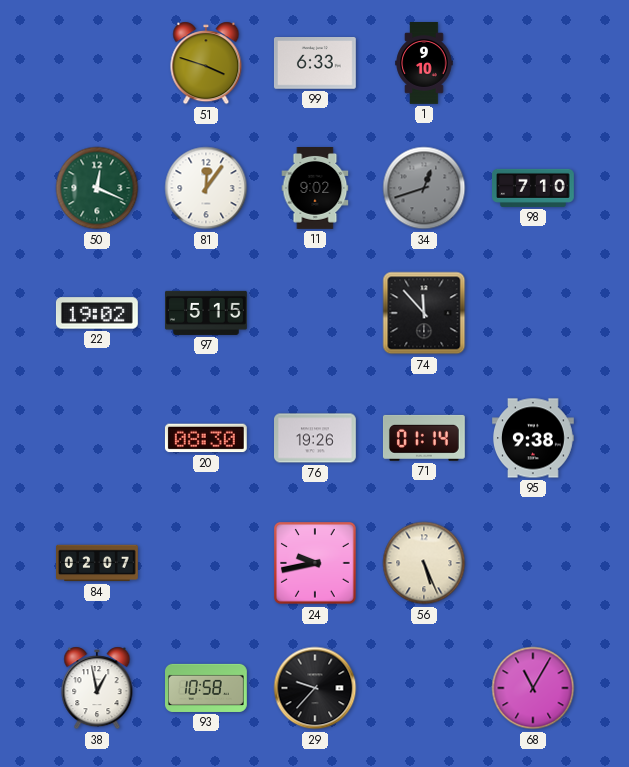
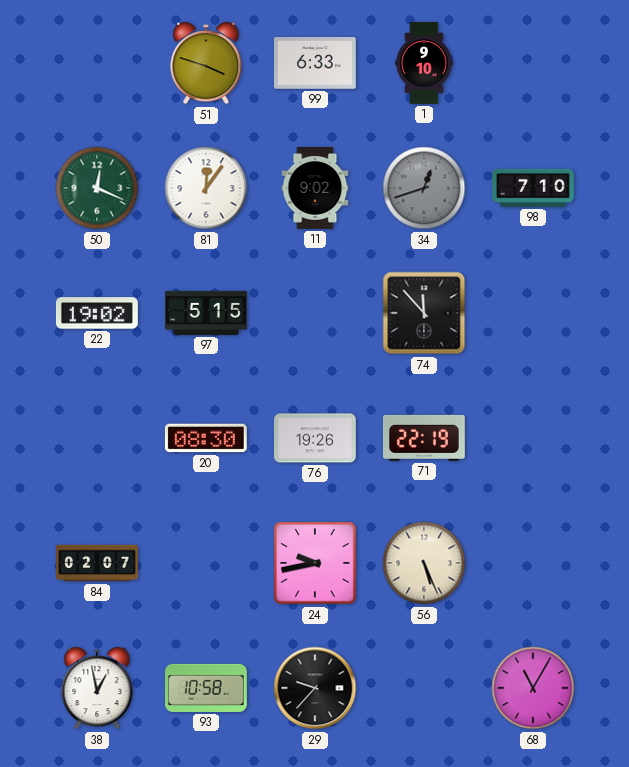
71: 01:14 -> 22:19 (424, 438)
95: 9:38 -> none (534, 438)
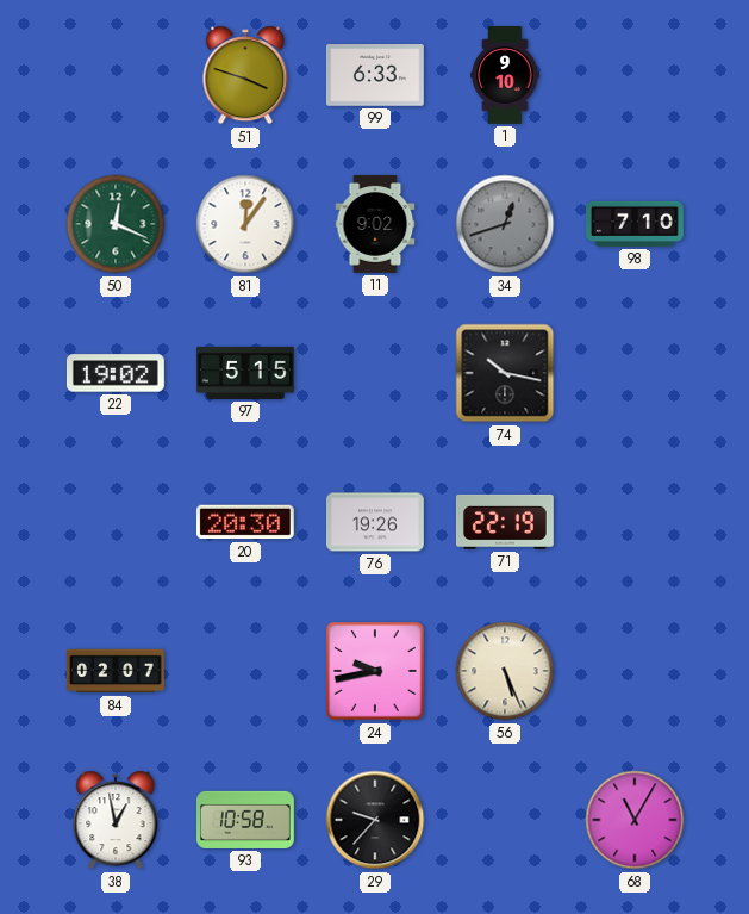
74: 11:53 -> 10:17 (505, 373)
20: 08:30 -> 20:30 (245, 522)
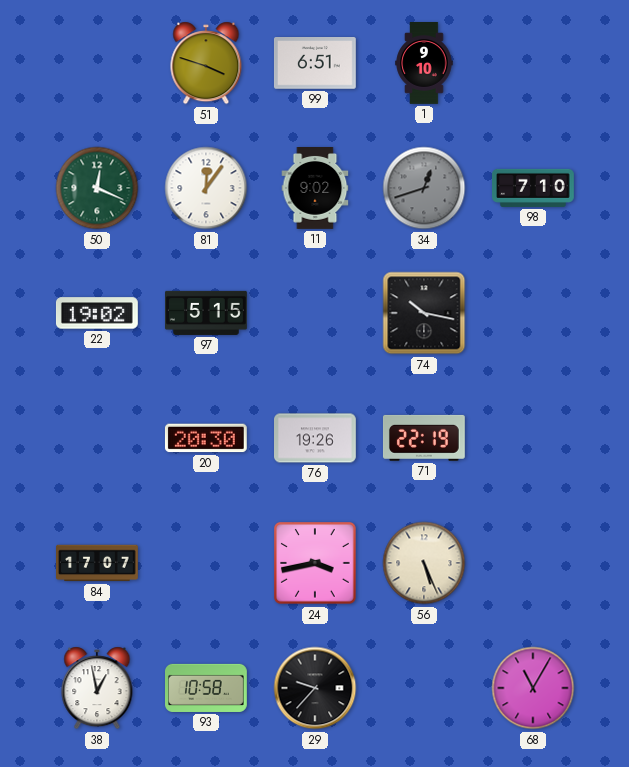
99: 6:33 -> 6:51 (315, 64)
84: 02:07 -> 17:07 (98, 563)
24: 9:43 -> 3:43 (316, 564)
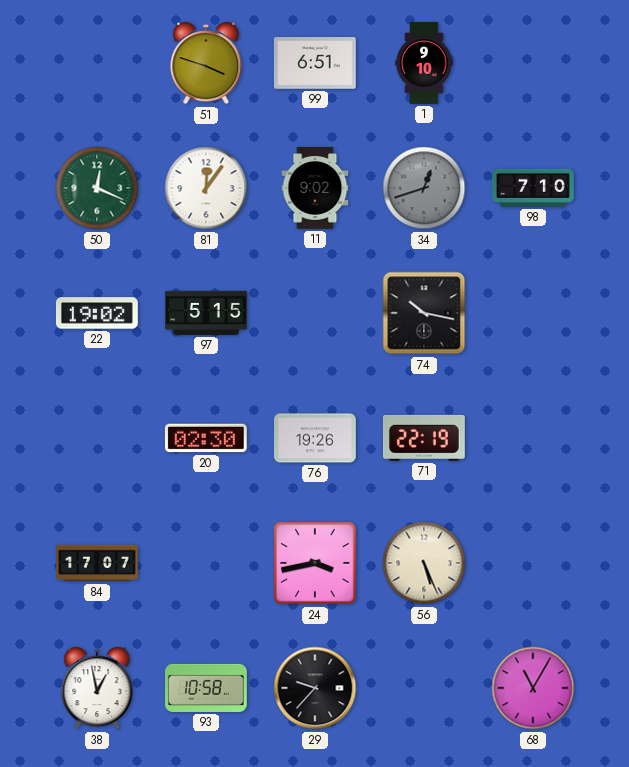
20: 20:30 -> 02:30 (206, 438)
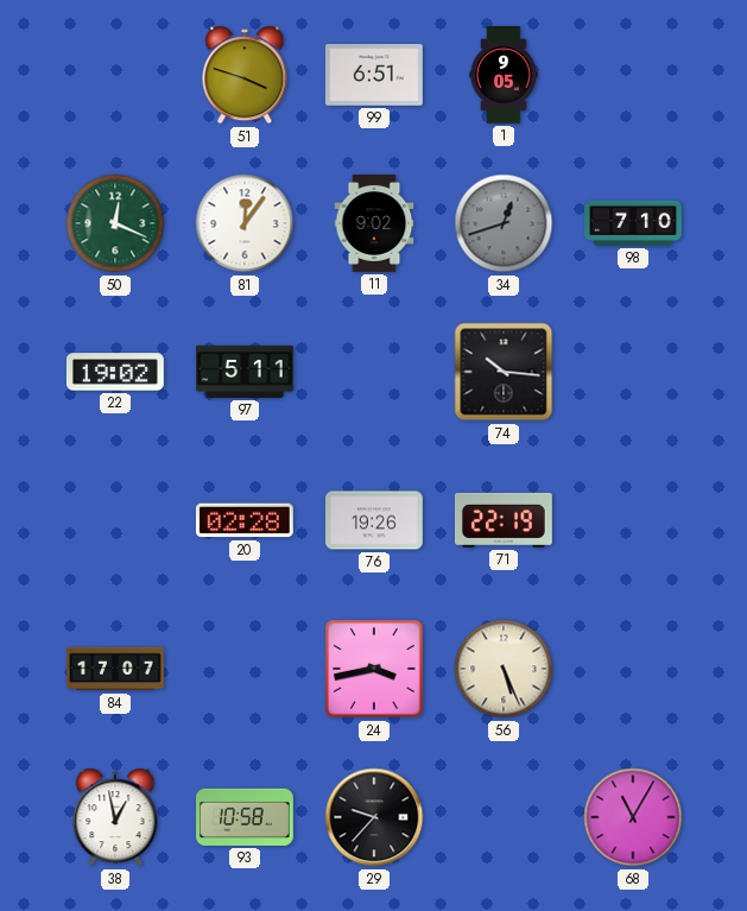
1: 9:10 -> 9:05 (504, 76)
97: 5:15 -> 5:11 (246, 372)
74: 10:17 -> 10:16 (504, 372)
20: 02:30 -> 02:28 (245, 520)
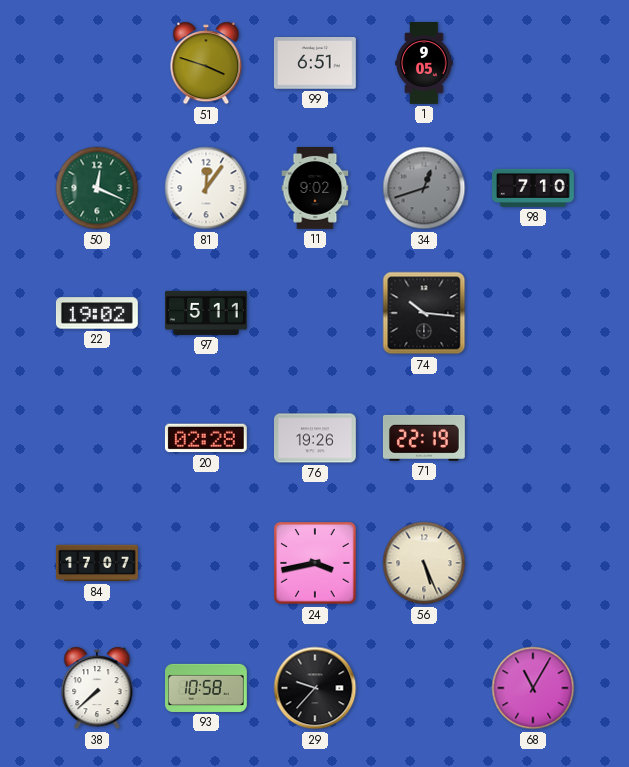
38: 12:58 -> 7:38 (97, 688)
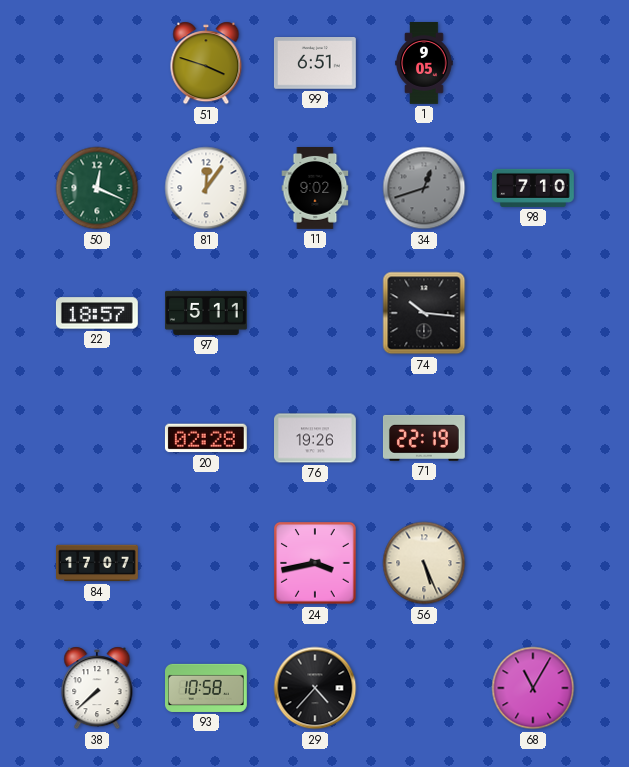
22: 19:02 -> 18:57 (97, 313)
29: 9:37 -> 4:37 (315, 688)
